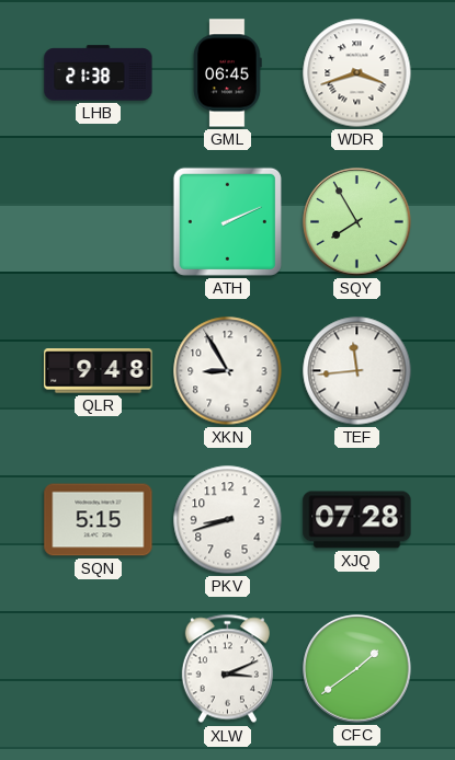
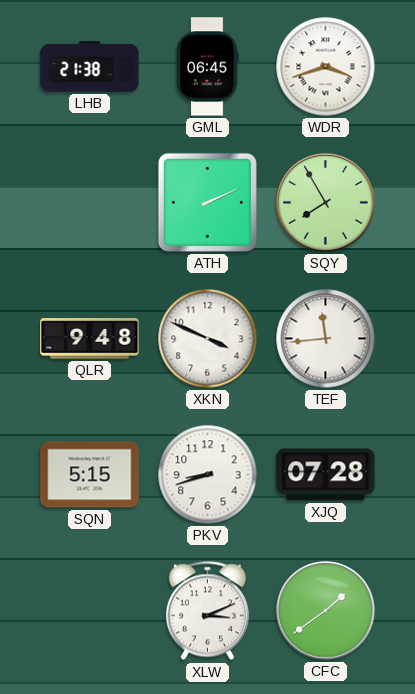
XKN: 8:55 -> 3:49 (208, 339)
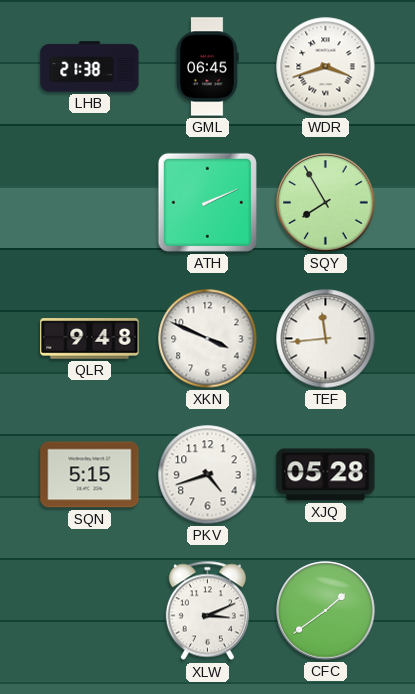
PKV: 8:42 -> 4:42 (208, 475)
XJQ: 07:28 -> 05:28 (326, 475)
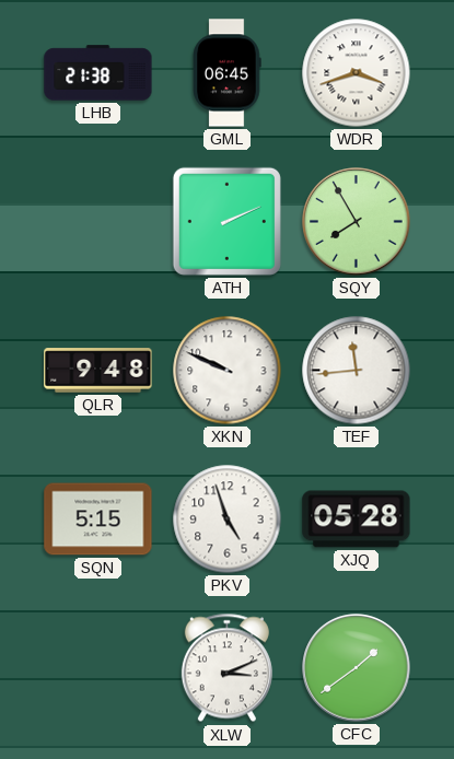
XKN: 3:49 -> 9:49 (228, 371)
PKV: 4:42 -> 4:57 (228, 519)
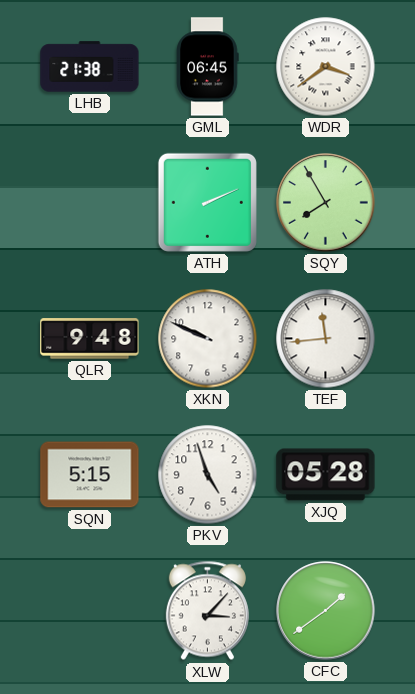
WDR: 3:42 -> 3:39 (326, 67)
XLW: 3:11 -> 3:07 (207, 611)
